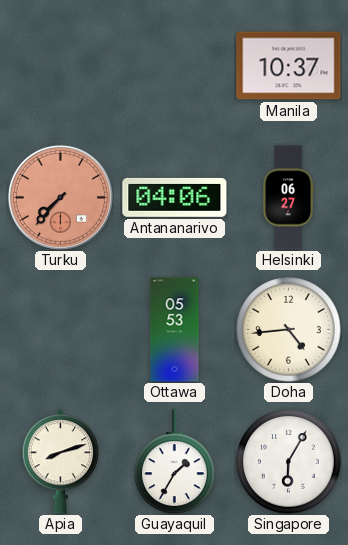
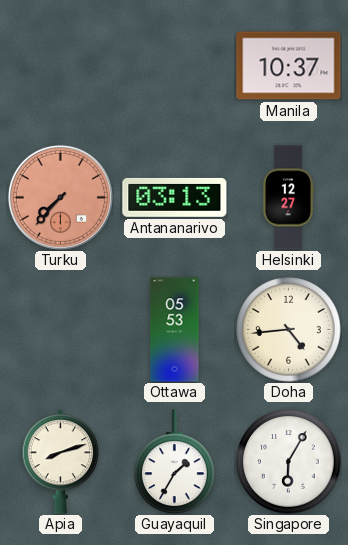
Antananarivo: 04:06 -> 03:13 (175, 197)
Helsinki: 06:27 -> 12:27 (288, 198)
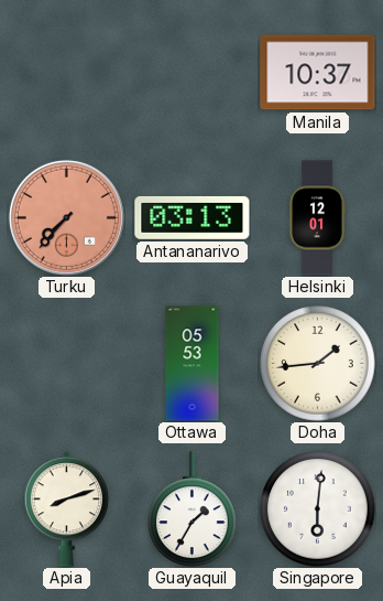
Helsinki: 12:27 -> 12:01 (317, 218)
Doha: 4:44 -> 1:44 (318, 364)
Singapore: 6:05 -> 6:01 (318, 509)
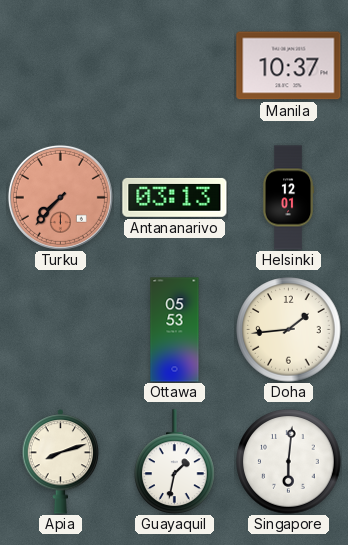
Guayaquil: 1:35 -> 1:32 (175, 462)
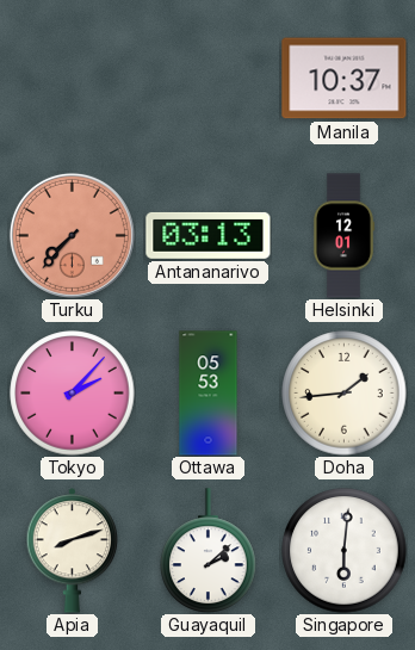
Tokyo: none -> 2:07 (73, 394)
Guayaquil: 1:32 -> 2:08 (209, 551)
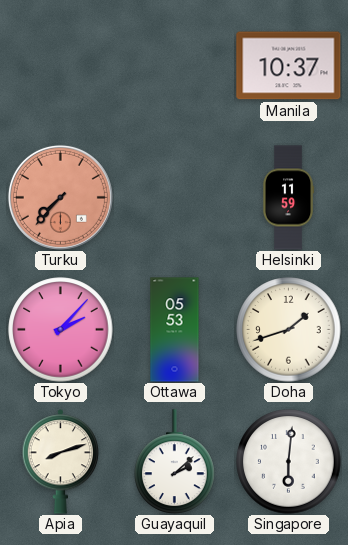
Antananarivo: 03:13 -> none (209, 235)
Helsinki: 12:01 -> 11:59 (288, 198)
Doha: 1:44 -> 1:42 (289, 330)
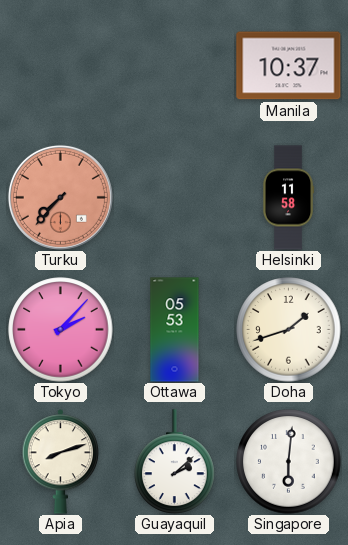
Helsinki: 11:59 -> 11:58 (288, 198)
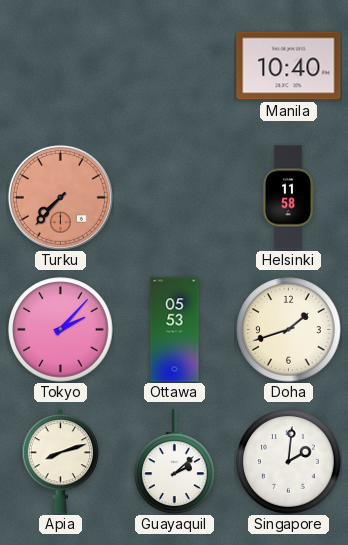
Manila: 10:37 -> 10:40 (289, 66)
Singapore: 6:01 -> 2:01 (289, 462)
